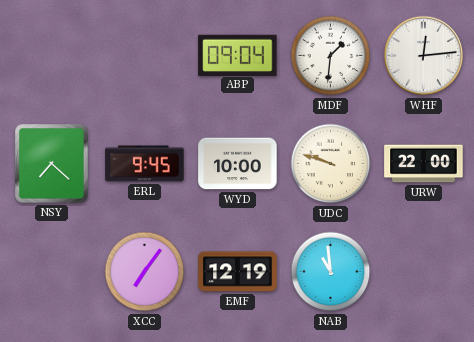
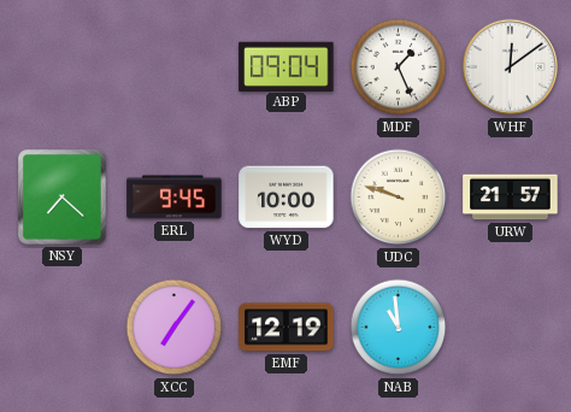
MDF: 1:31 -> 1:26 (399, 67)
WHF: 12:14 -> 12:09 (511, 67)
URW: 22:00 -> 21:57 (511, 198)
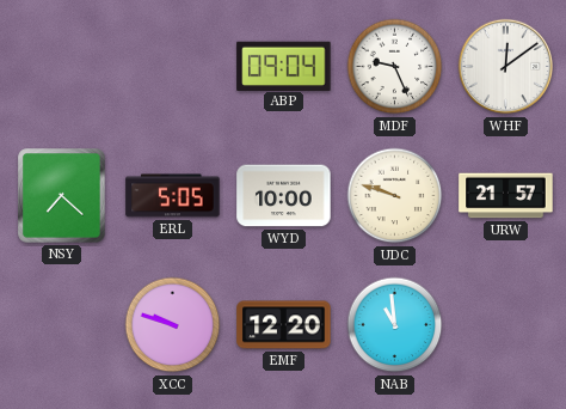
MDF: 1:26 -> 9:26 (395, 67)
ERL: 9:45 -> 5:05 (173, 196)
XCC: 7:06 -> 9:48 (173, 325)
EMF: 12:19 -> 12:20 (284, 325)
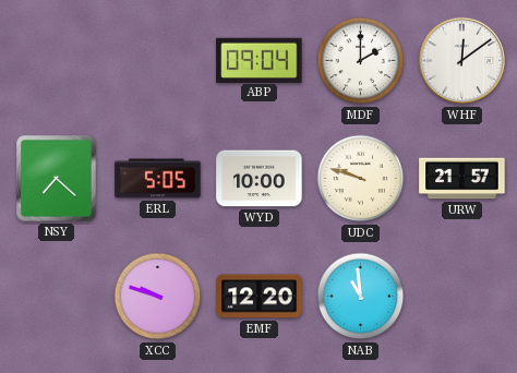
MDF: 9:26 -> 2:00 (361, 61)
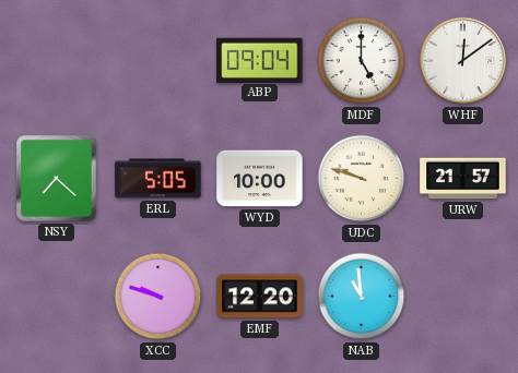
MDF: 2:00 -> 5:00 (362, 61)
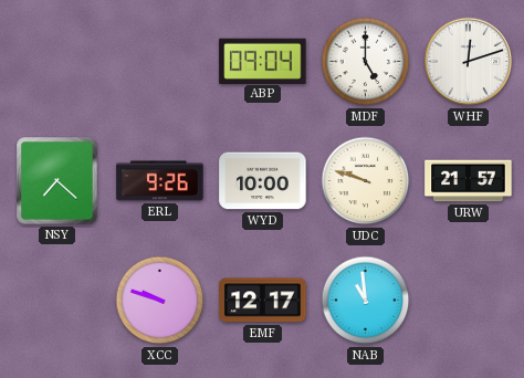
WHF: 12:09 -> 12:12 (469, 62)
ERL: 5:05 -> 9:26 (160, 181)
EMF: 12:20 -> 12:17 (263, 301)
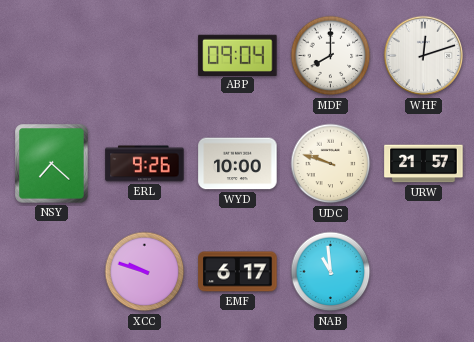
MDF: 5:00 -> 8:00 (331, 56)
EMF: 12:17 -> 6:17 (238, 272)
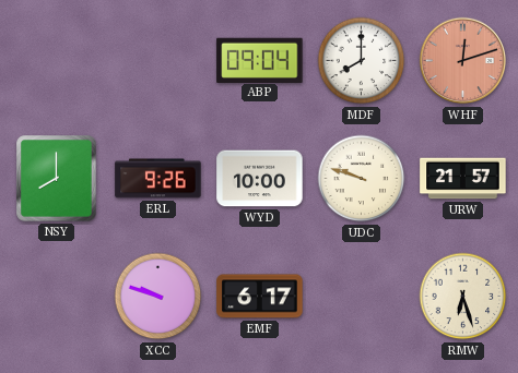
WHF dial: white -> salmon (463, 61)
NSY: 7:22 -> 8:00 (57, 179)
NAB: 10:59 -> none (331, 272)
RMW: none -> 6:27 (463, 297)
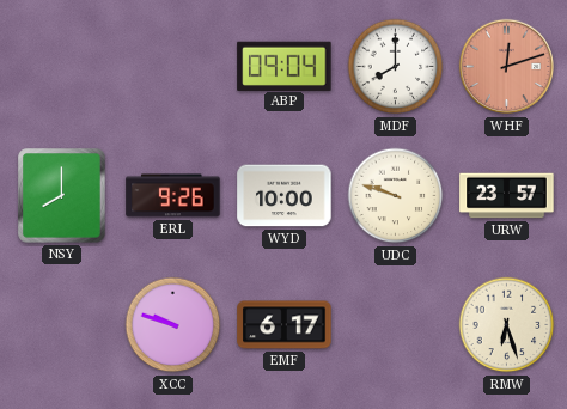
URW: 21:57 -> 23:57 (507, 196)
